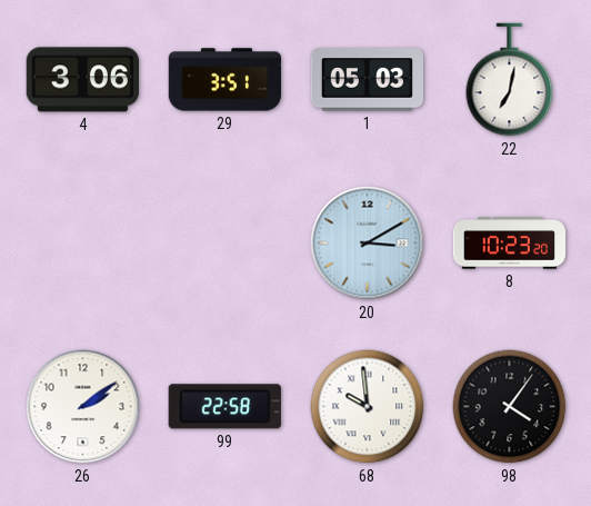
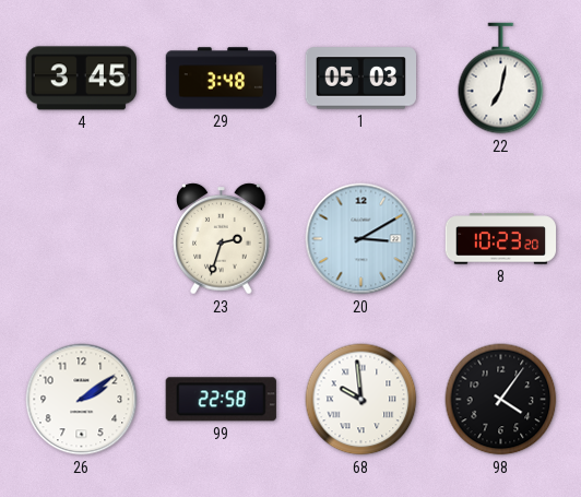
4: 3:06 -> 3:45 (81, 79)
29: 3:51 -> 3:48 (221, 79)
23: none -> 2:33 (222, 239)
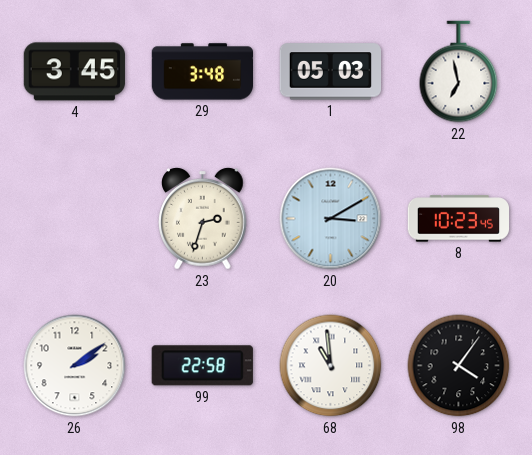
22: 7:02 -> 6:58 (459, 72)
8: 10:23:20 -> 10:23:45 (459, 219)
68: 9:59 -> 10:59 (331, 366)
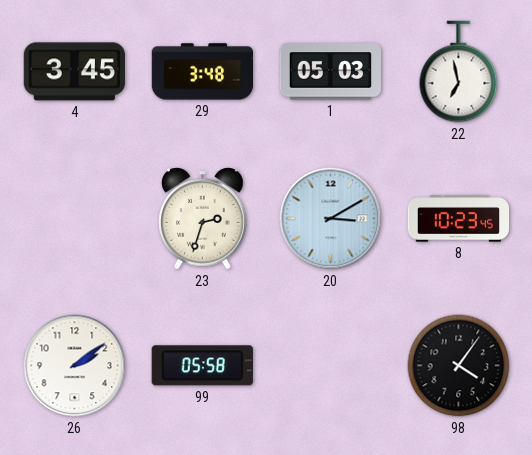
99: 22:58 -> 05:58 (202, 366)
68: 10:59 -> none (331, 366)
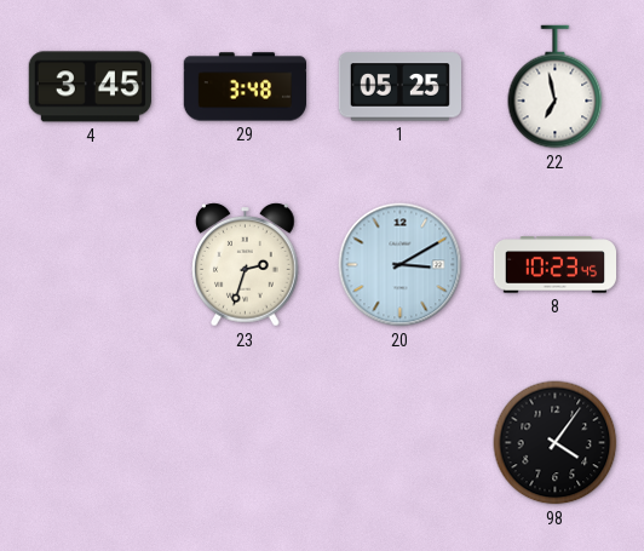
1: 05:03 -> 05:25 (399, 87)
26: 2:09 -> none (75, 366)
99: 05:58 -> none (202, 366)
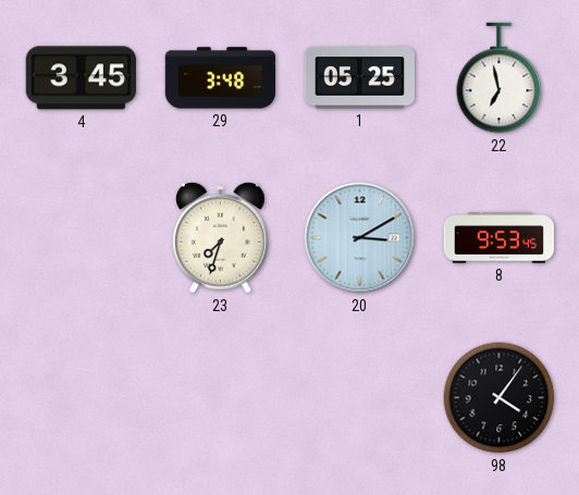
23: 2:33 -> 7:33 (221, 238)
8: 10:23 -> 9:53 (500, 238)
